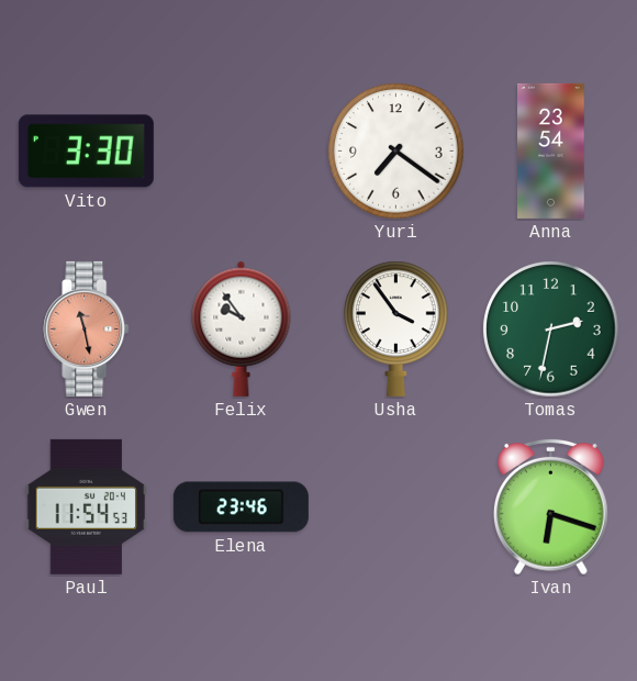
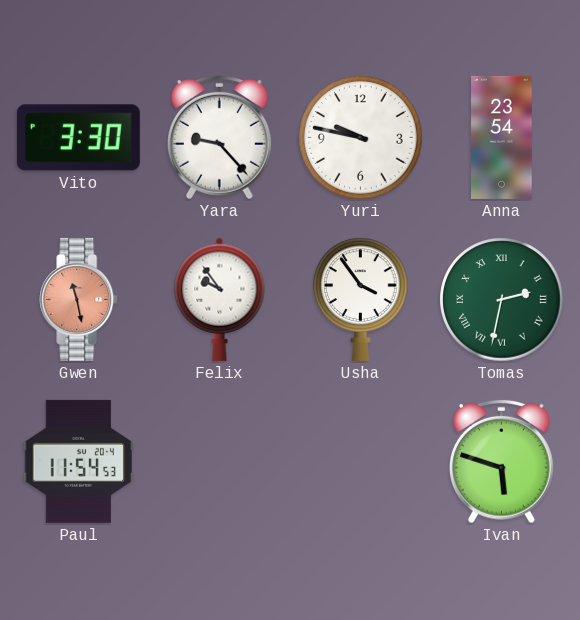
Yara: none -> 9:23 (219, 137)
Yuri: 7:21 -> 9:47 (361, 138)
Tomas numerals: Arabic -> Roman (502, 300)
Elena: 23:46 -> none (241, 507)
Ivan: 6:18 -> 5:48 (501, 461)
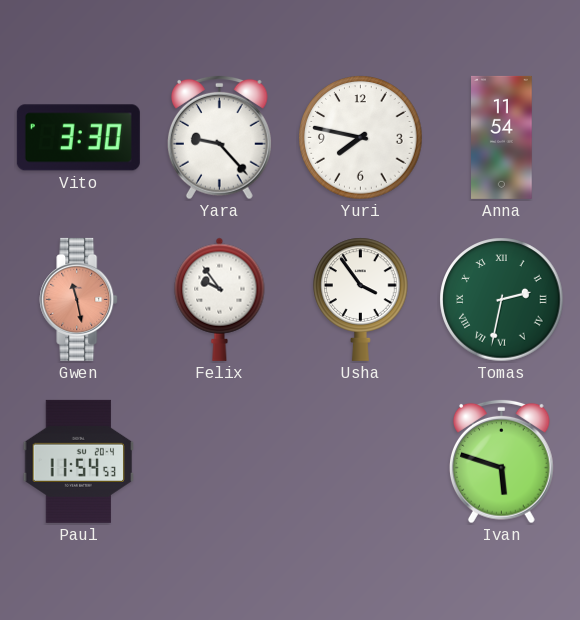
Yuri: 9:47 -> 7:47 (361, 138)
Anna: 23:54 -> 11:54 (502, 137)
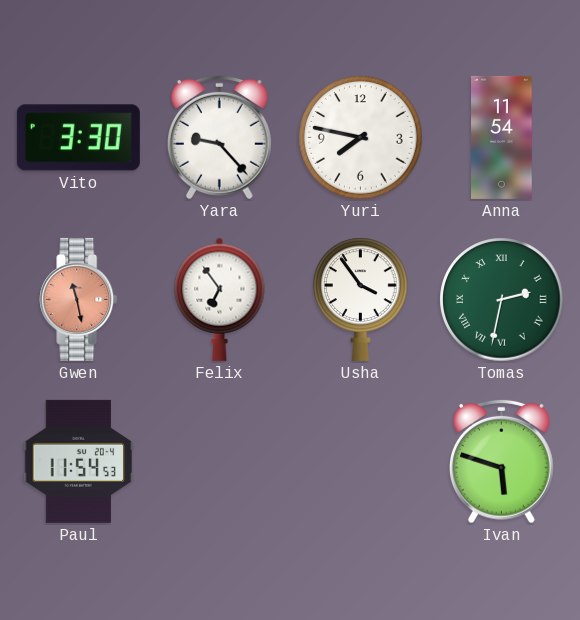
Felix: 9:54 -> 6:54 (220, 299)
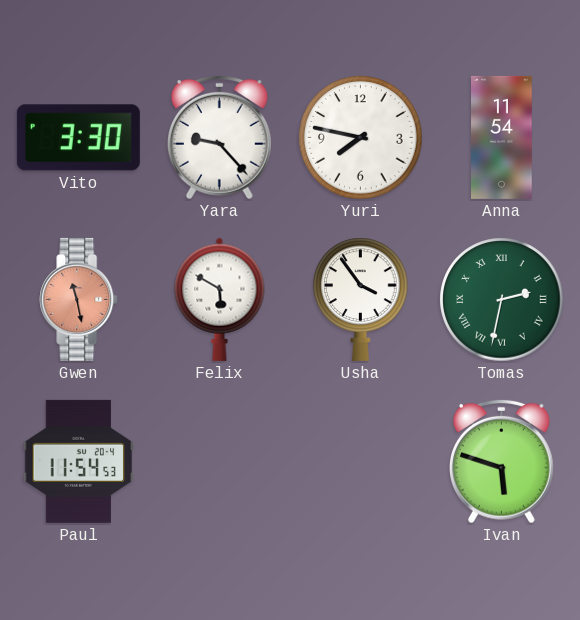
Felix: 6:54 -> 5:50 (220, 299)
